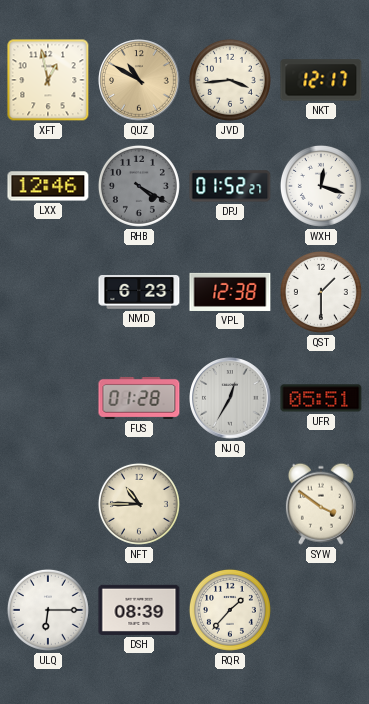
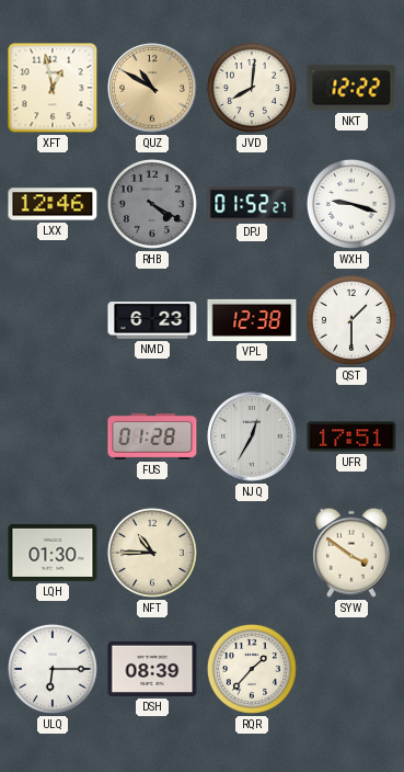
JVD: 3:44 -> 8:01 (252, 88)
NKT: 12:17 -> 12:22 (351, 88)
WXH: 12:18 -> 9:18 (351, 204)
UFR: 05:51 -> 17:51 (351, 436)
LQH: none -> 01:30 (53, 553)
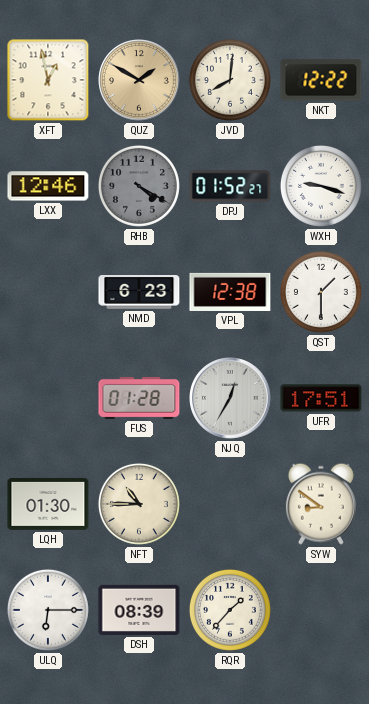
QUZ: 10:50 -> 1:50 (139, 80)
SYW: 3:51 -> 8:51 (321, 504)
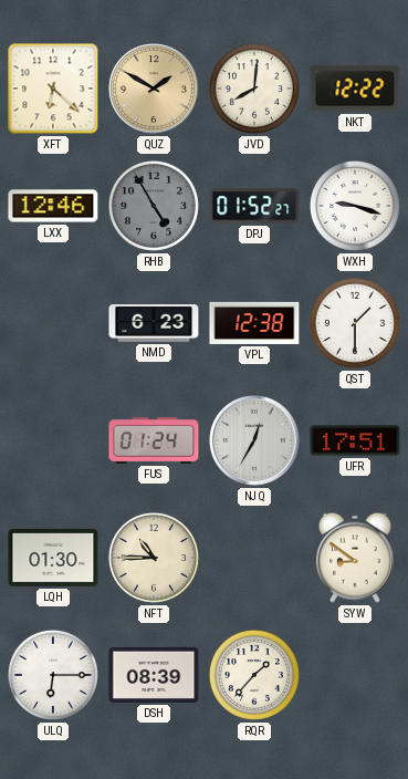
XFT: 12:58 -> 6:22 (53, 89)
RHB: 4:20 -> 4:55 (154, 206)
FUS: 01:28 -> 01:24 (154, 440)
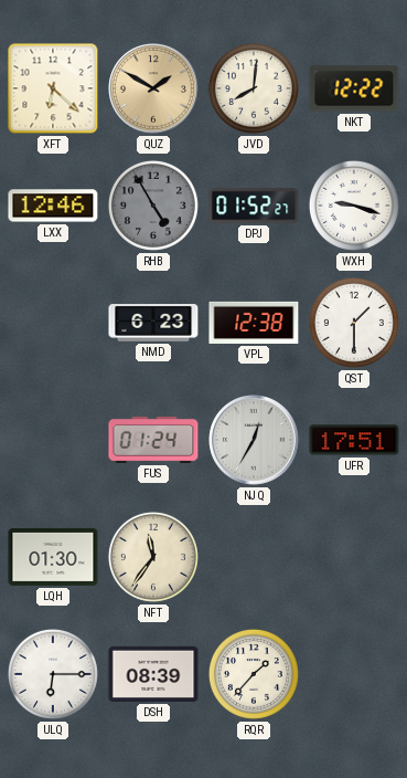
NFT: 10:45 -> 11:36 (153, 557)
SYW: 8:51 -> none (355, 558)
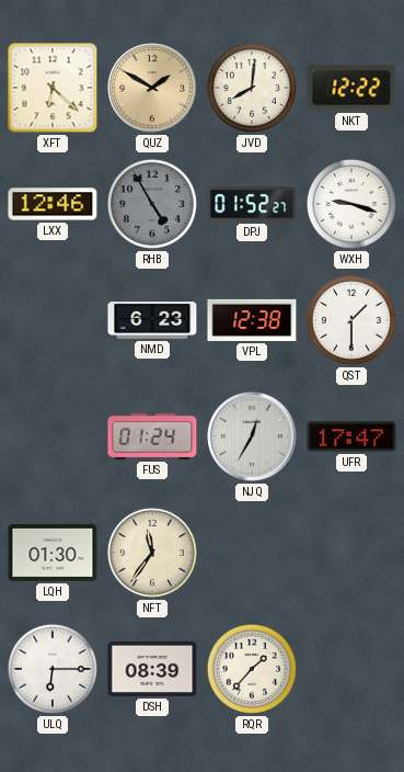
UFR: 17:51 -> 17:47 (351, 436)
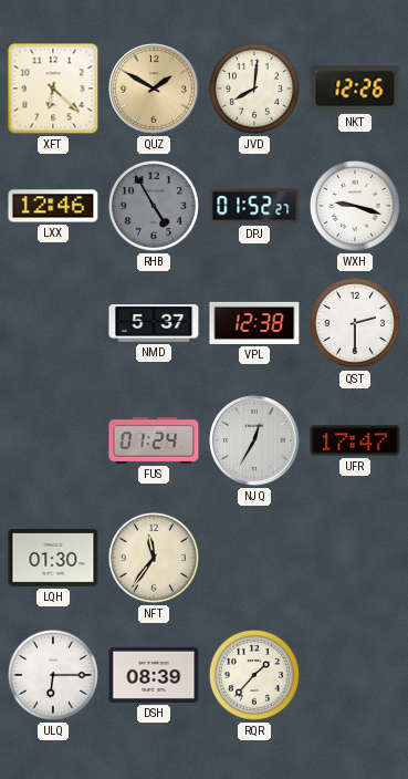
NKT: 12:22 -> 12:26 (355, 89)
NMD: 6:23 -> 5:37 (154, 323)
QST: 1:30 -> 2:30 (355, 323)
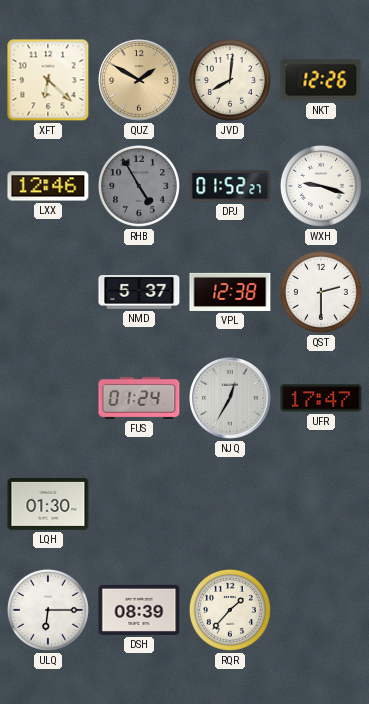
NFT: 11:36 -> none (154, 558)
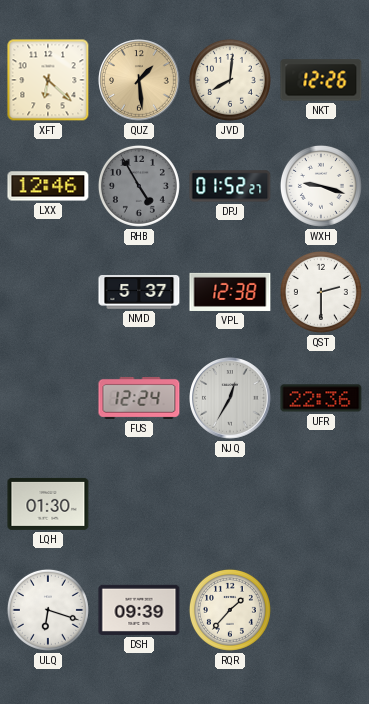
QUZ: 1:50 -> 1:29 (139, 80)
FUS: 01:24 -> 12:24 (139, 398)
UFR: 17:47 -> 22:36 (321, 398)
ULQ: 6:15 -> 6:18 (48, 610)
DSH: 08:39 -> 09:39 (139, 610)
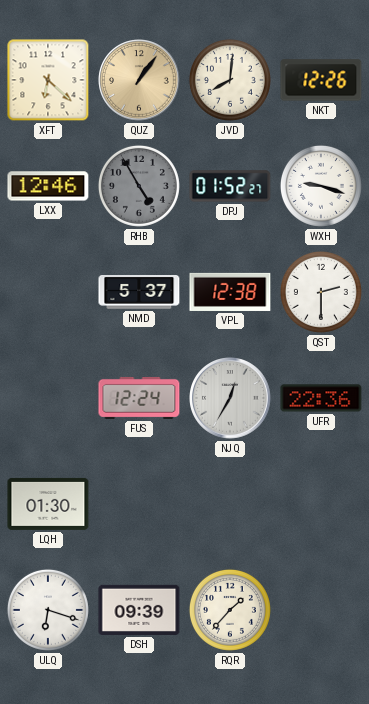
QUZ: 1:29 -> 1:06 (139, 80)
